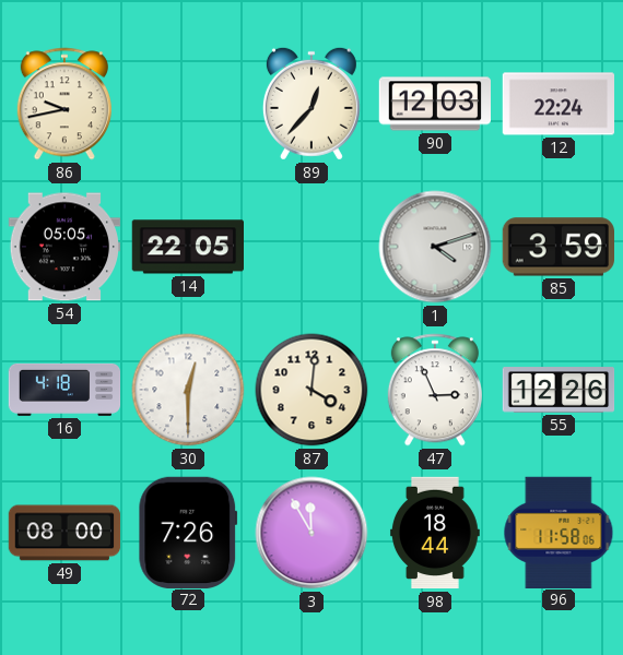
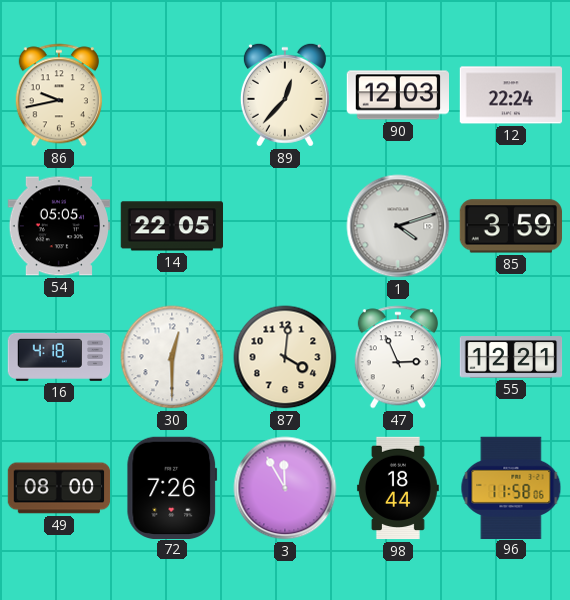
55: 12:26 -> 12:21 (511, 357)
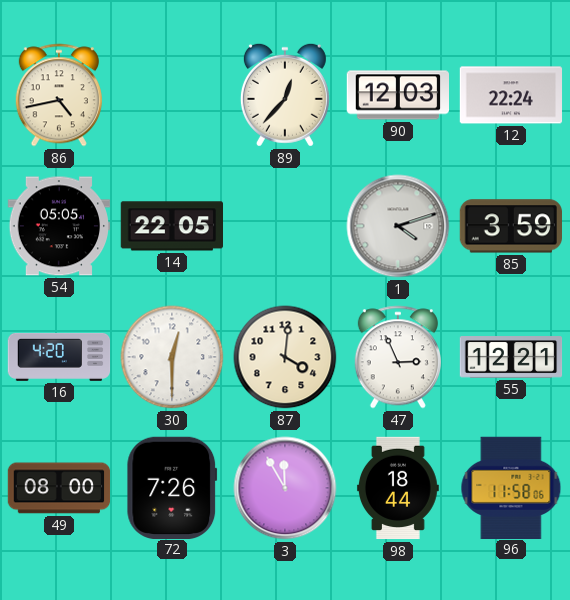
86: 9:43 -> 4:43 (59, 95)
16: 4:18 -> 4:20 (59, 357)
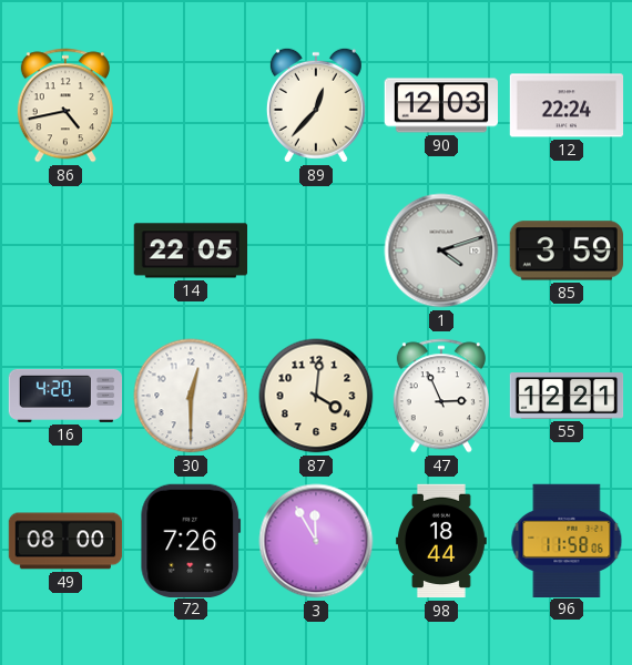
54: 05:05 -> none (59, 226)
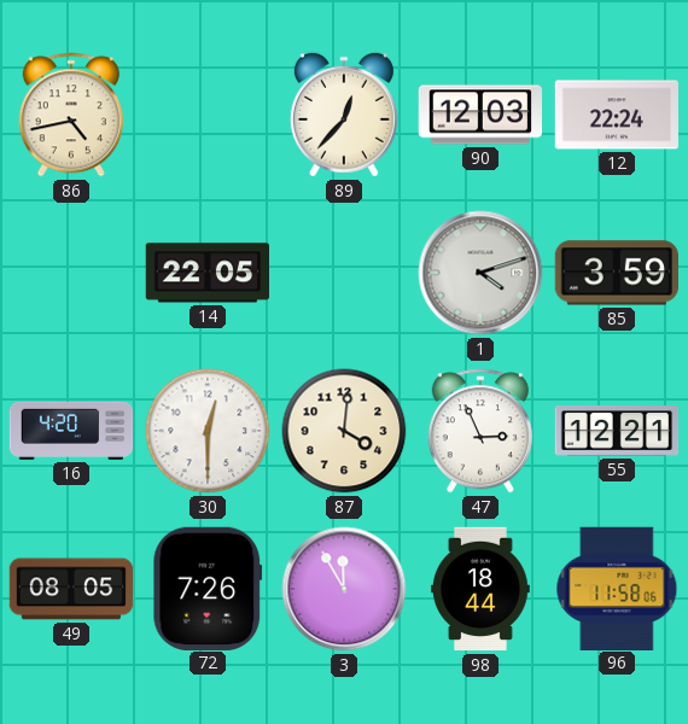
49: 08:00 -> 08:05 (71, 589)
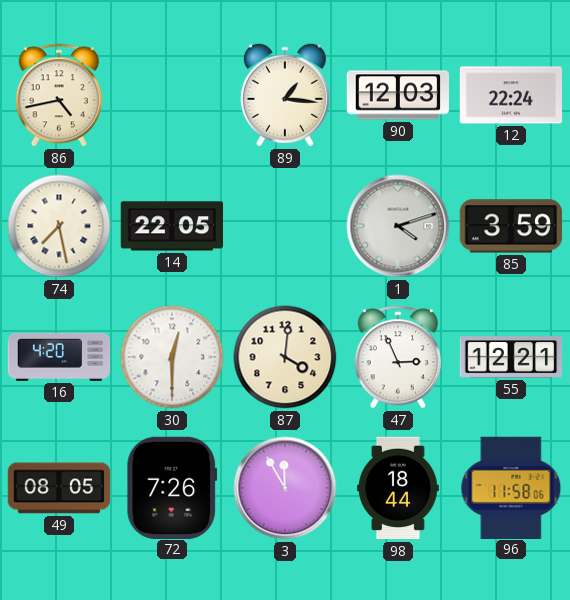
89: 12:37 -> 1:16 (285, 95)
74: none -> 7:28 (59, 226)
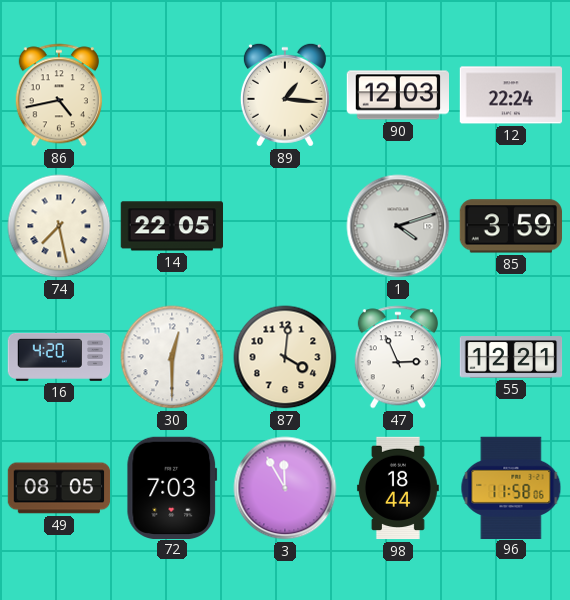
72: 7:26 -> 7:03 (172, 487)
